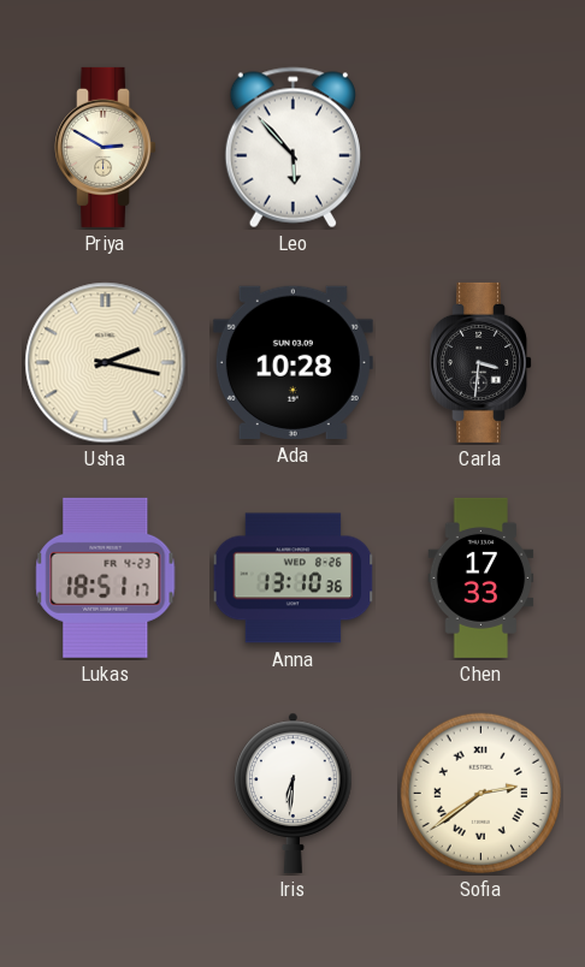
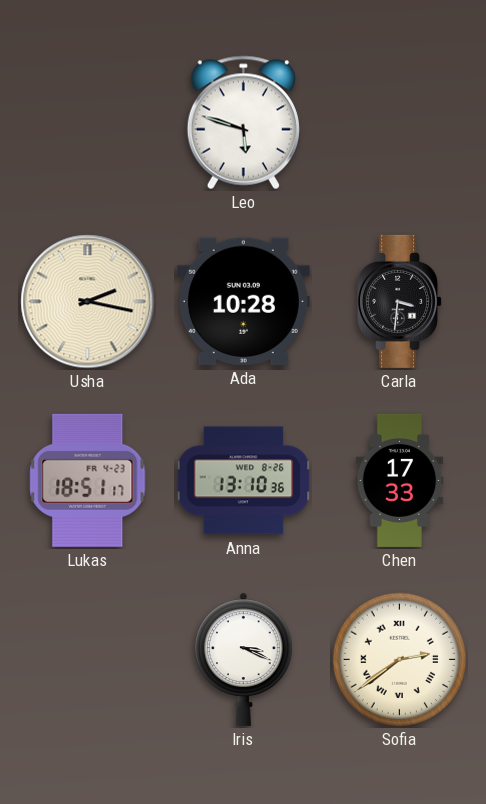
Priya: 2:50 -> none (106, 147)
Leo: 5:53 -> 5:48 (243, 123)
Iris: 6:31 -> 3:19 (244, 659)
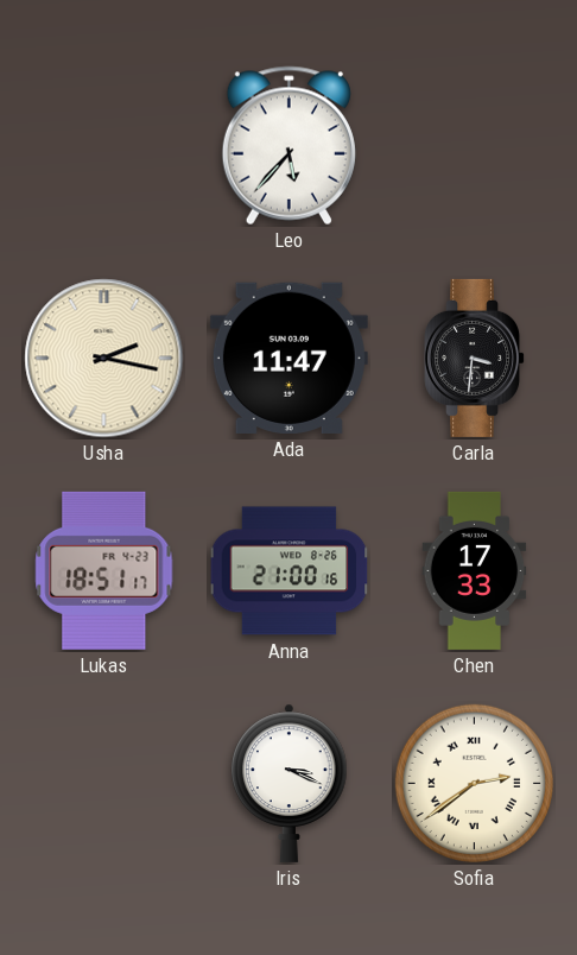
Leo: 5:48 -> 5:37 (288, 146)
Ada: 10:28 -> 11:47 (288, 358)
Anna: 13:10 -> 21:00 (290, 571)
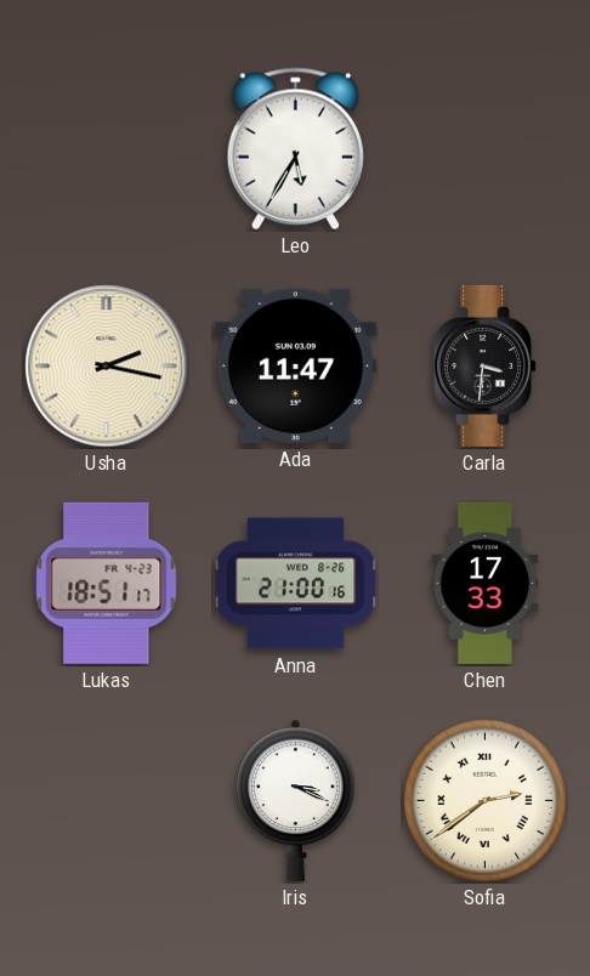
Leo: 5:37 -> 5:35 (295, 149)
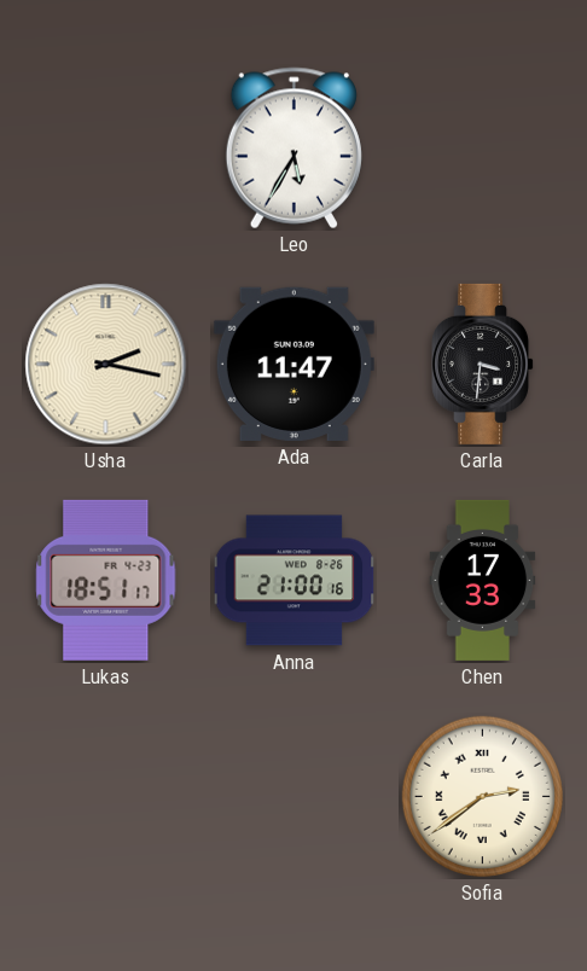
Iris: 3:19 -> none (296, 800)
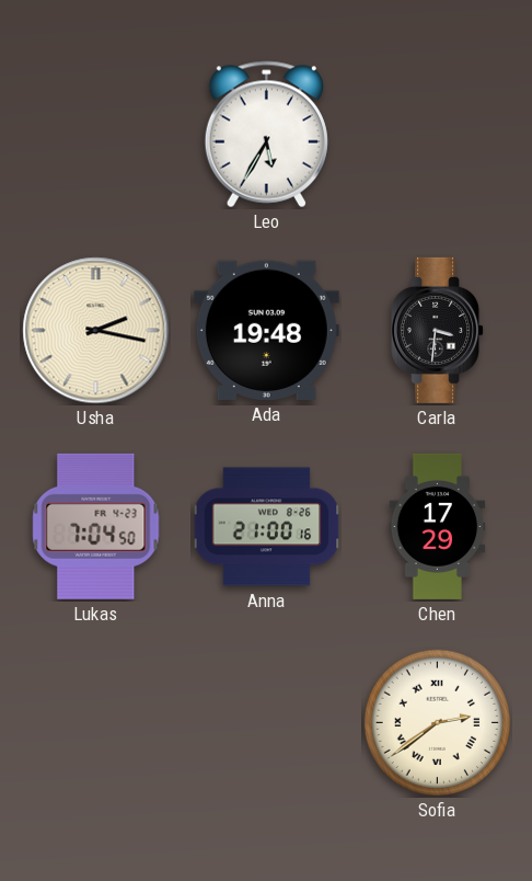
Ada: 11:47 -> 19:48 (266, 330)
Lukas: 18:51 -> 7:04 (96, 526)
Chen: 17:33 -> 17:29 (438, 526)
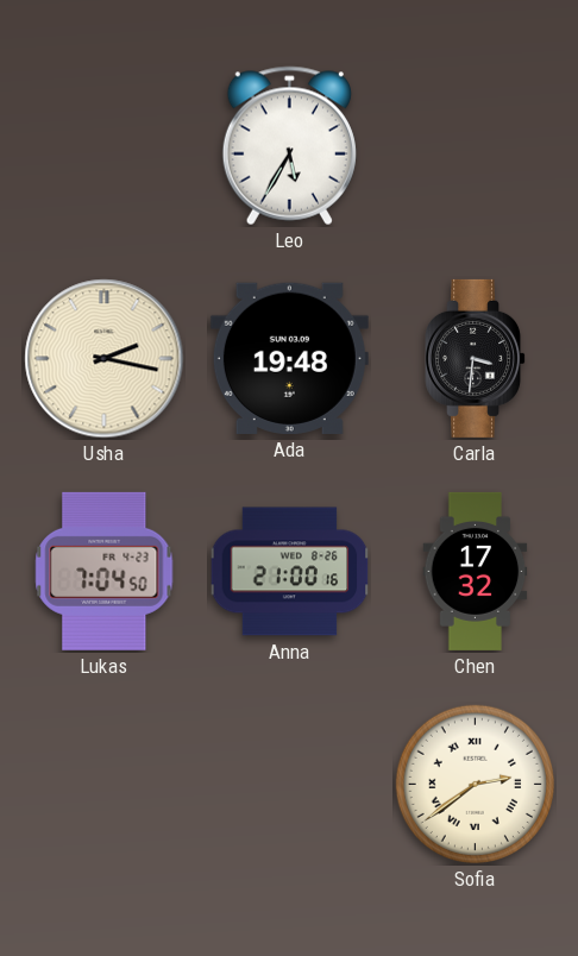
Chen: 17:29 -> 17:32 (476, 571)
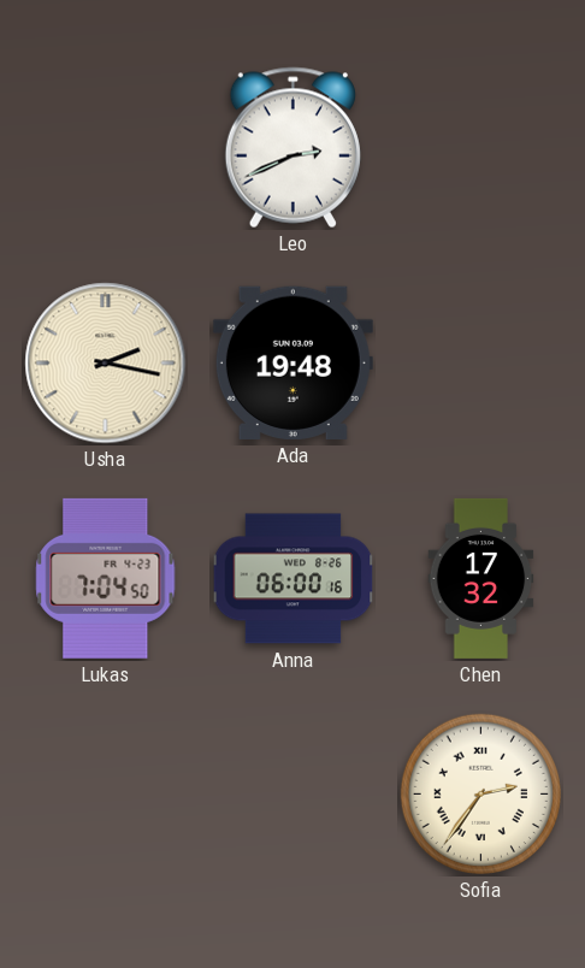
Leo: 5:35 -> 2:41 (292, 148)
Carla: 3:31 -> none (476, 358)
Anna: 21:00 -> 06:00 (294, 579)
Sofia: 2:39 -> 2:36 (480, 793)
